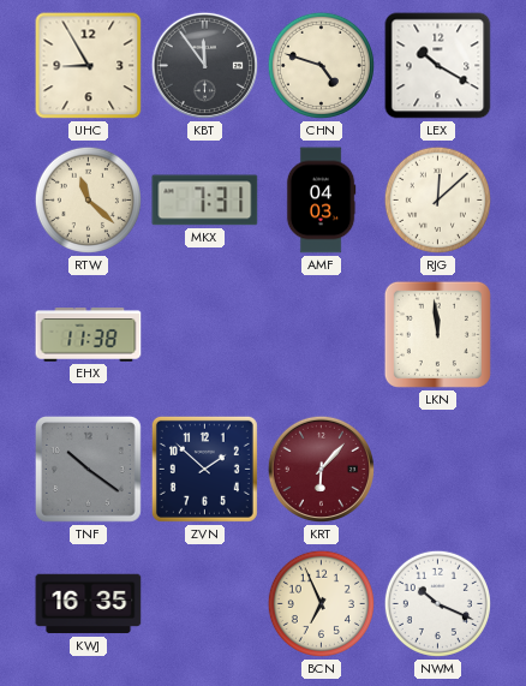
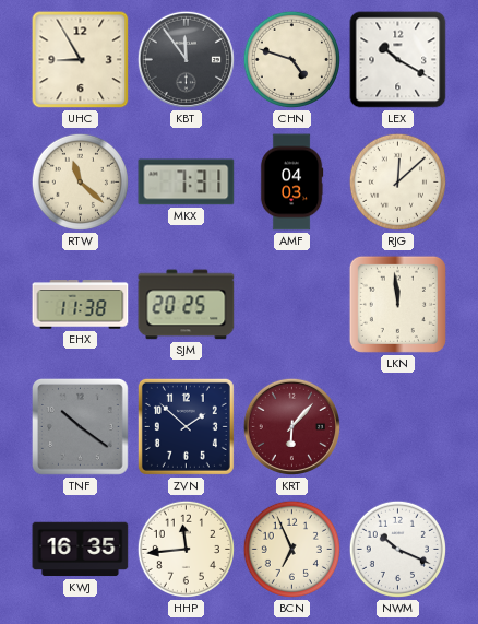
SJM: none -> 20:25 (187, 305)
HHP: none -> 11:44 (186, 549)
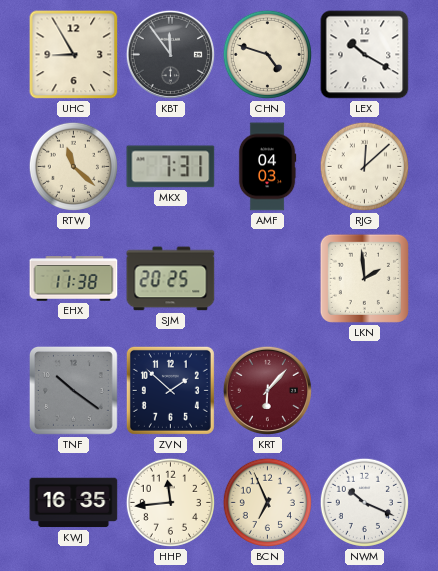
LKN: 11:59 -> 1:59 (364, 278)
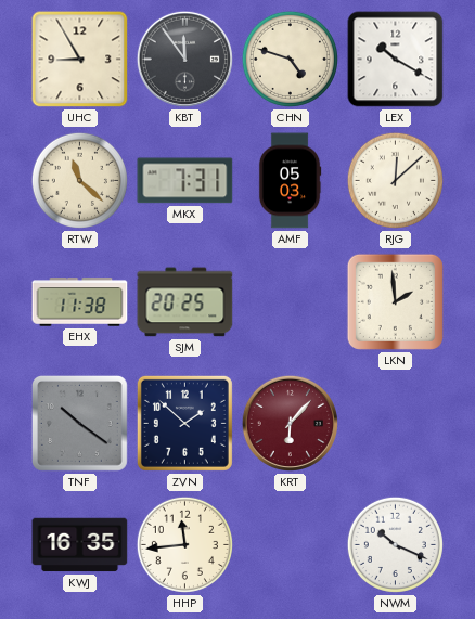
AMF: 04:03 -> 05:03 (290, 181)
BCN: 6:56 -> none (267, 502)
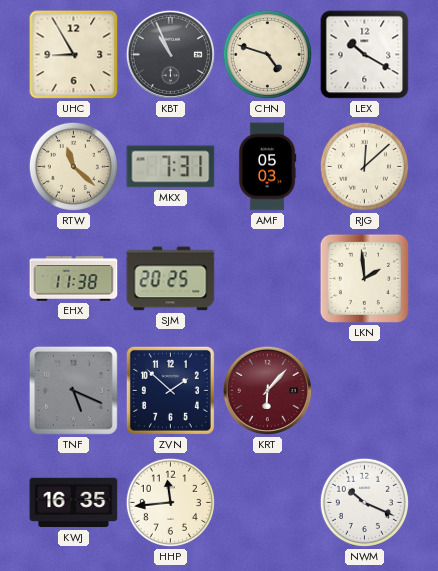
KBT: 11:54 -> 10:56 (170, 54)
TNF: 10:21 -> 5:19 (73, 390)
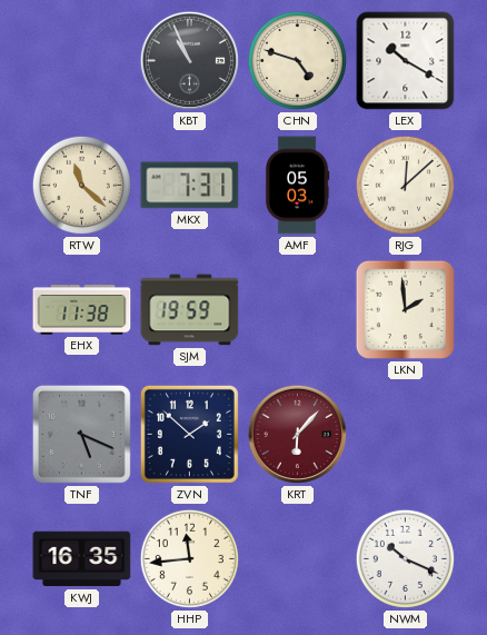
UHC: 8:55 -> none (74, 55)
SJM: 20:25 -> 19:59 (190, 310)
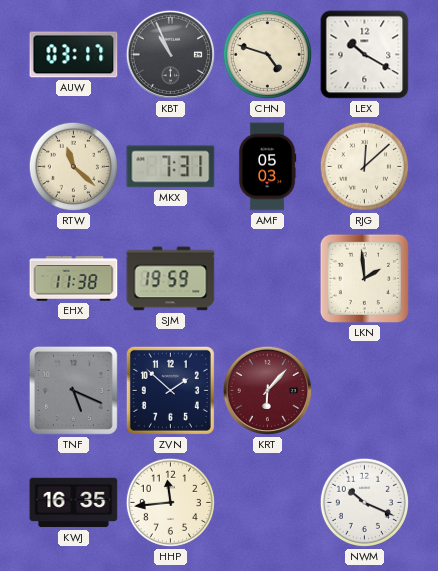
AUW: none -> 03:17 (74, 55)
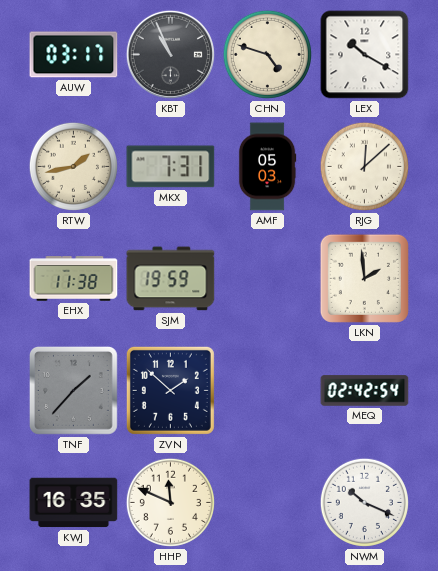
RTW: 11:22 -> 1:43 (73, 166)
TNF: 5:19 -> 1:37 (73, 390)
KRT: 6:07 -> none (267, 390)
MEQ: none -> 02:42 (365, 391)
HHP: 11:44 -> 11:49 (170, 502)
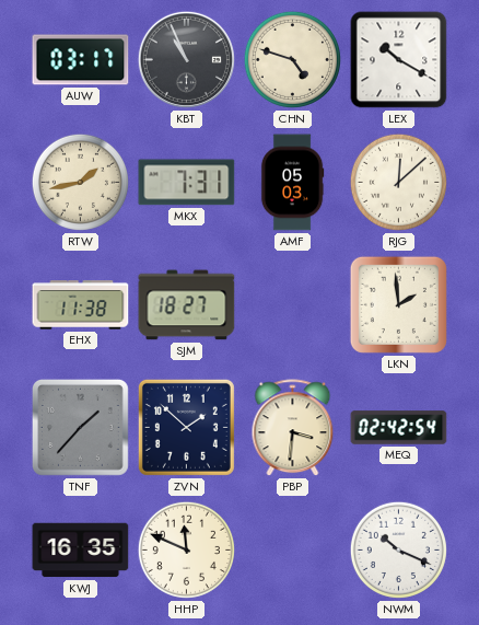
SJM: 19:59 -> 18:27 (187, 305)
PBP: none -> 3:31 (293, 428)
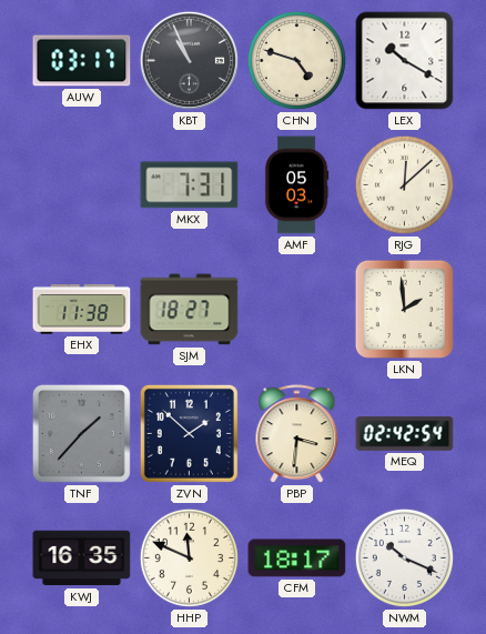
RTW: 1:43 -> none (80, 182)
CFM: none -> 18:17 (297, 558)
